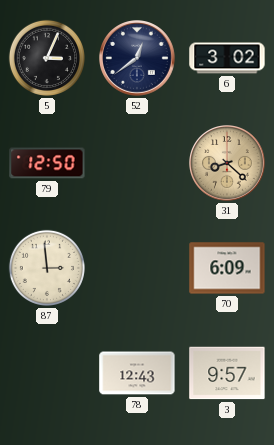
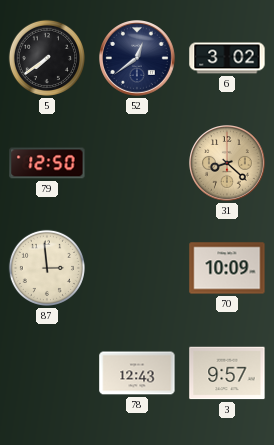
5: 3:04 -> 7:39 (47, 58)
70: 6:09 -> 10:09 (227, 268)
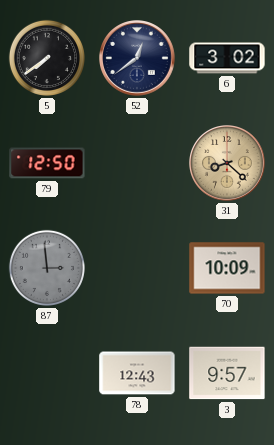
87 dial: cream -> grey (47, 268)
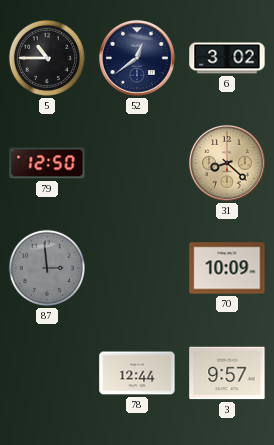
5: 7:39 -> 10:45 (47, 58)
78: 12:43 -> 12:44 (137, 373)
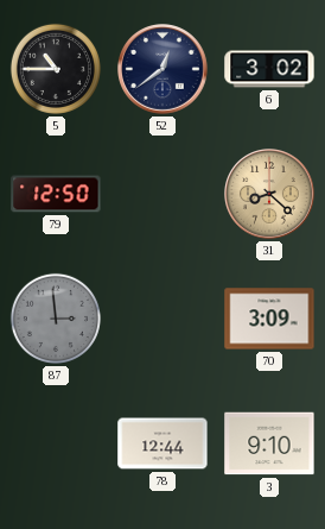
70: 10:09 -> 3:09 (269, 319)
3: 9:57 -> 9:10 (269, 443)
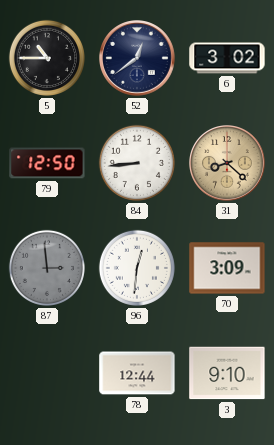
84: none -> 8:44 (137, 163)
96: none -> 12:31 (137, 268)
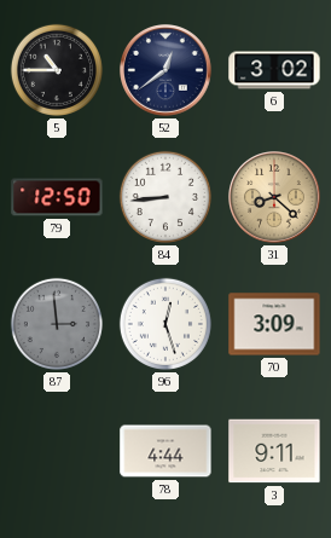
96: 12:31 -> 12:27 (165, 324)
78: 12:44 -> 4:44 (165, 451)
3: 9:10 -> 9:11 (274, 451)
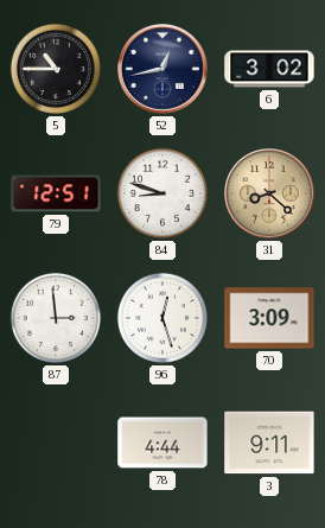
52: 12:39 -> 12:43 (164, 70)
79: 12:50 -> 12:51 (56, 193)
84: 8:44 -> 8:48 (162, 193)
87 dial: grey -> white (56, 318)
